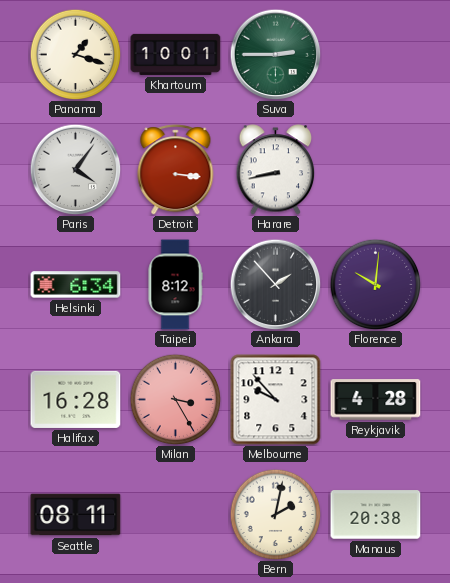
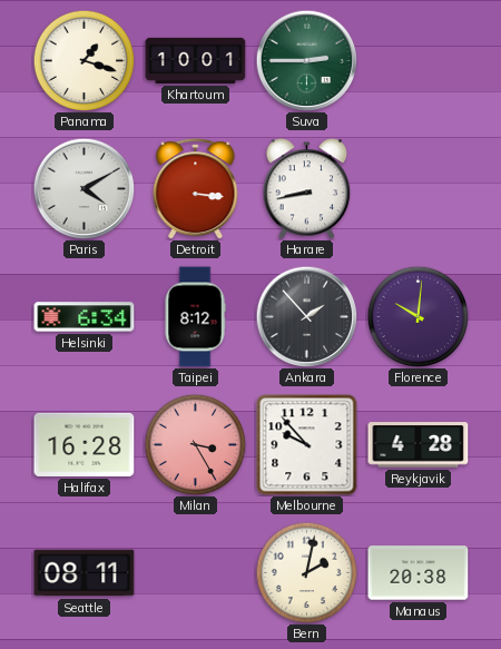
Paris: 4:06 -> 4:10 (83, 188)
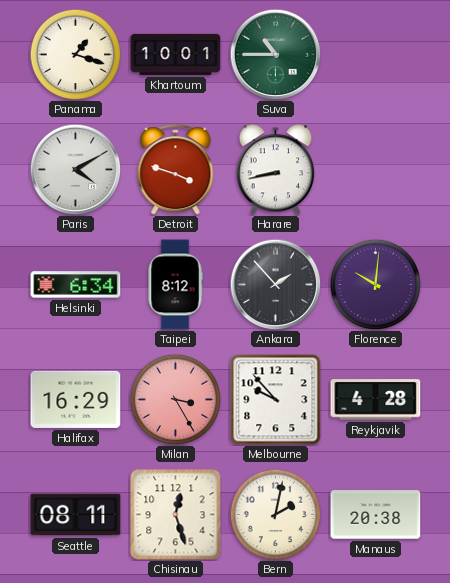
Suva: 2:45 -> 10:45 (275, 54)
Detroit: 3:16 -> 3:48 (176, 170)
Halifax: 16:28 -> 16:29 (76, 399)
Chisinau: none -> 12:27 (176, 515)
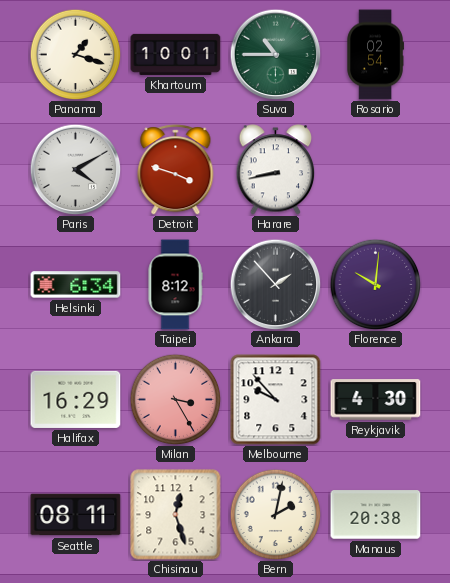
Rosario: none -> 02:54 (375, 55)
Reykjavik: 4:28 -> 4:30 (376, 400)
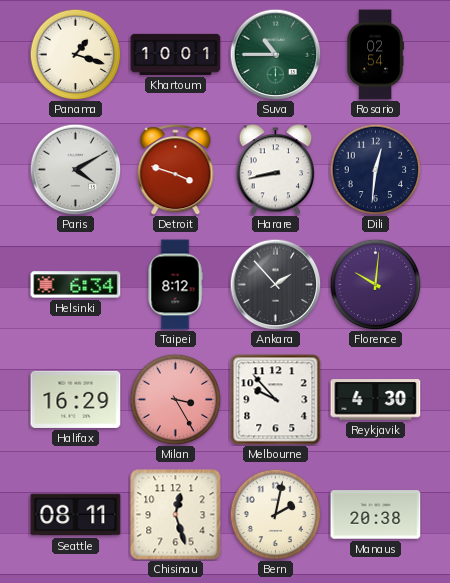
Dili: none -> 12:31 (375, 169)
